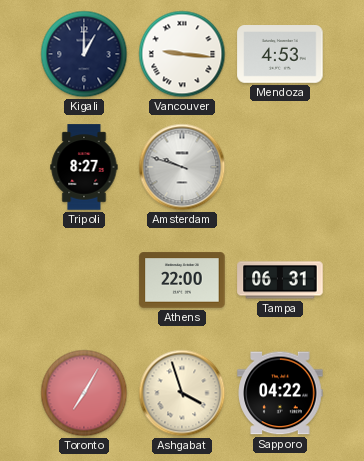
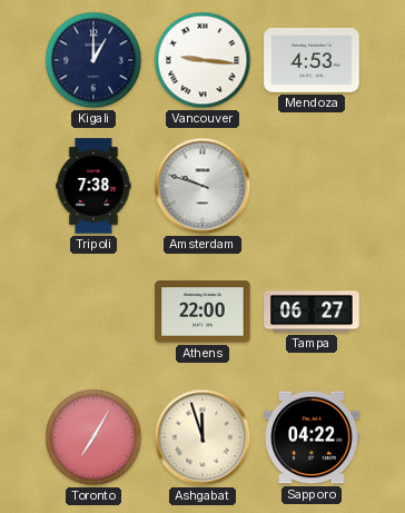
Tripoli: 8:27 -> 7:38 (93, 186)
Tampa: 06:31 -> 06:27 (312, 312)
Ashgabat: 3:57 -> 11:57 (202, 437)
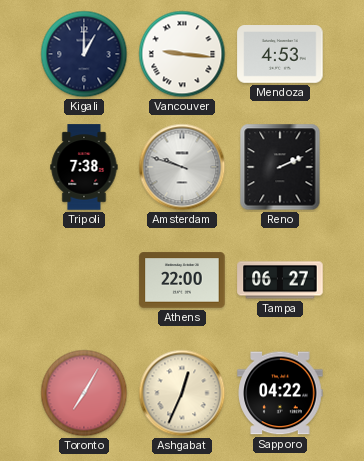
Reno: none -> 2:11 (280, 167)
Ashgabat: 11:57 -> 12:34 (182, 393)
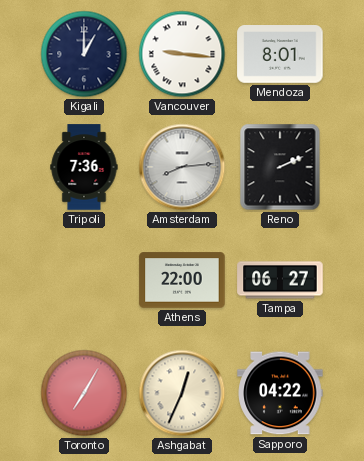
Mendoza: 4:53 -> 8:01 (280, 55)
Tripoli: 7:38 -> 7:36 (84, 167)
Amsterdam: 9:48 -> 8:14 (182, 167)
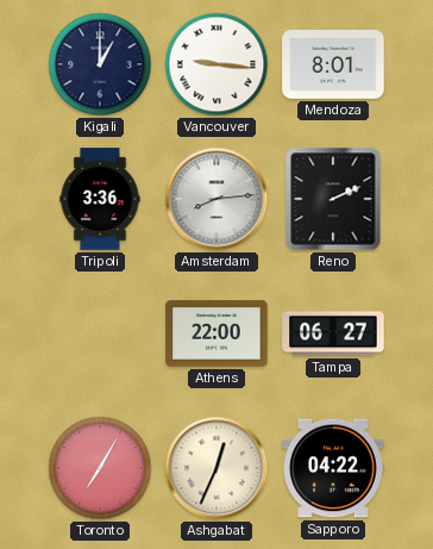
Tripoli: 7:36 -> 3:36 (100, 199)
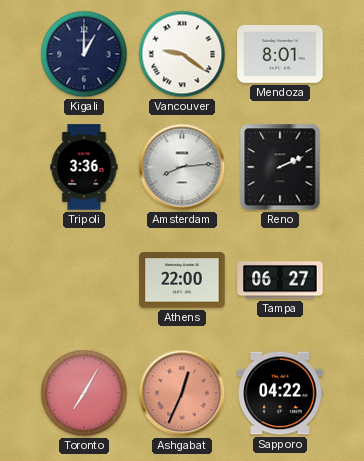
Vancouver: 9:16 -> 9:21 (182, 54)
Ashgabat dial: cream -> salmon (182, 393)
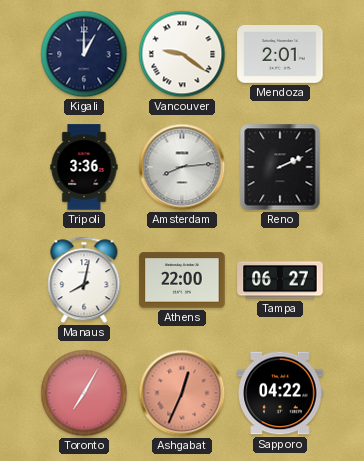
Mendoza: 8:01 -> 2:01 (280, 55)
Manaus: none -> 8:02 (84, 280)
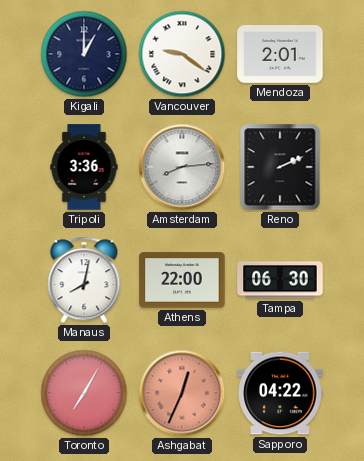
Tampa: 06:27 -> 06:30 (280, 280)
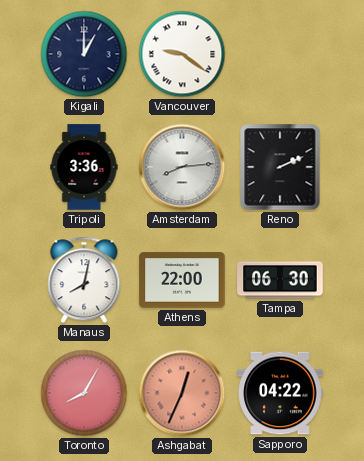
Mendoza: 2:01 -> none (280, 55)
Toronto: 7:05 -> 8:05 (84, 393)
